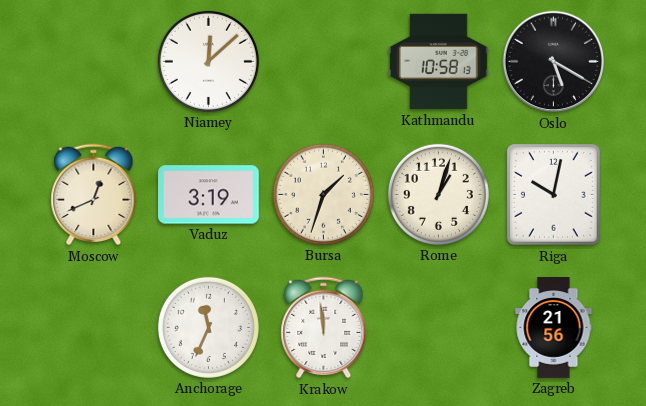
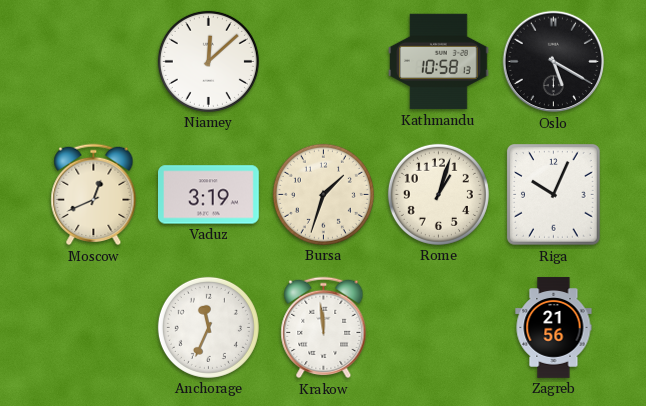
Riga: 10:02 -> 10:04 (554, 195)
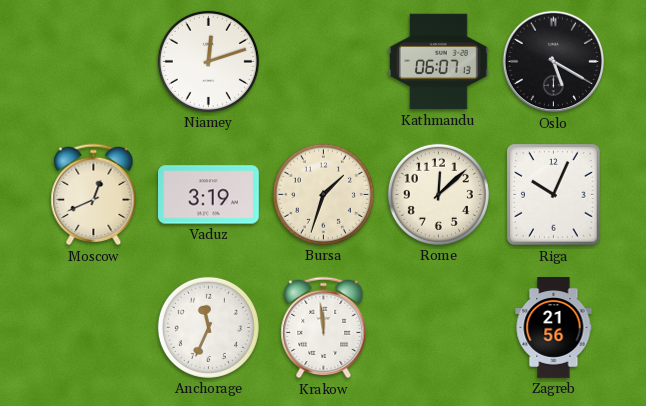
Niamey: 12:08 -> 12:12 (208, 61)
Kathmandu: 10:58 -> 06:07 (439, 62)
Rome: 1:03 -> 12:08 (438, 194)
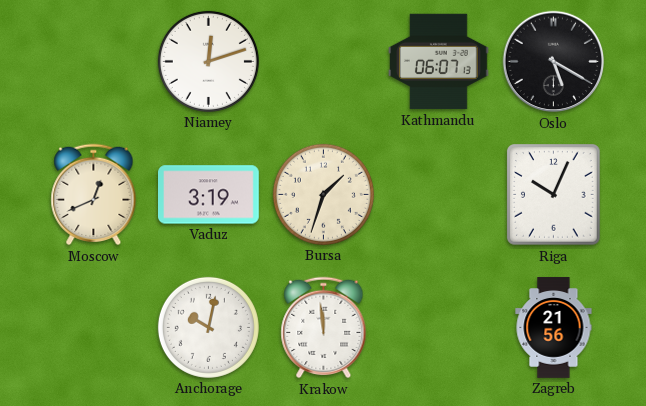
Rome: 12:08 -> none (438, 194)
Anchorage: 11:34 -> 10:02 (208, 327)
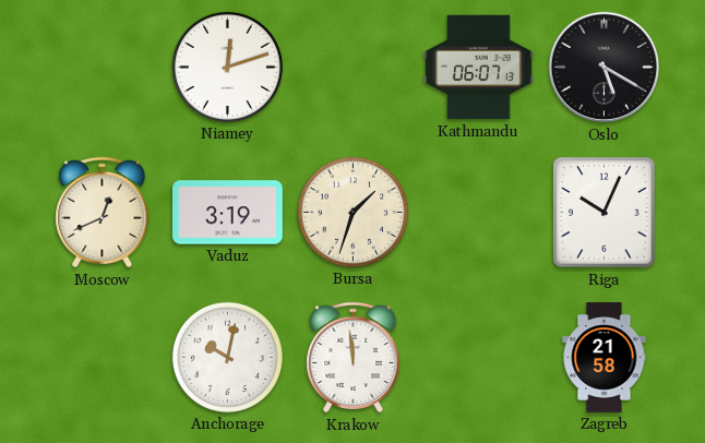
Zagreb: 21:56 -> 21:58 (605, 358)
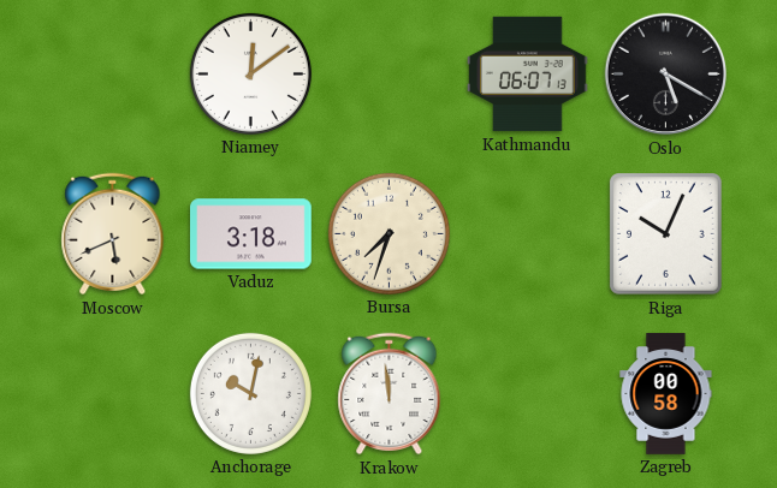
Niamey: 12:12 -> 12:09 (250, 73)
Moscow: 12:41 -> 5:41 (113, 234)
Vaduz: 3:19 -> 3:18 (251, 234)
Bursa: 1:33 -> 7:33 (388, 233)
Zagreb: 21:58 -> 00:58 (666, 394)
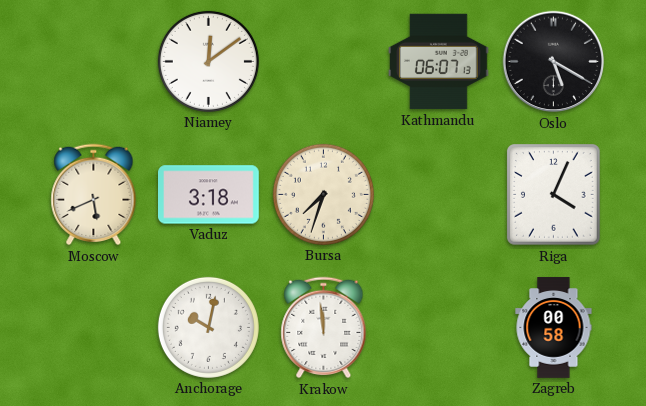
Riga: 10:04 -> 4:04 (554, 195)
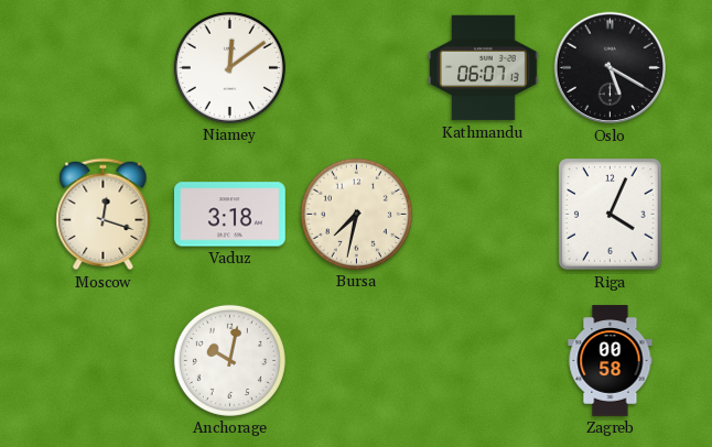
Moscow: 5:41 -> 12:18 (104, 215)
Bursa: 7:33 -> 7:32 (356, 214)
Krakow: 11:59 -> none (324, 328)
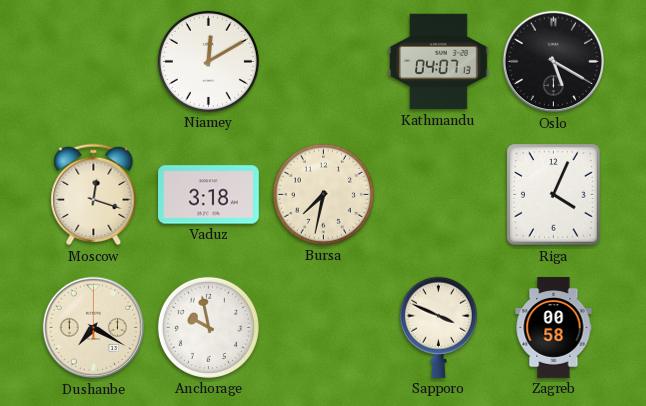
Niamey: 12:09 -> 12:10 (208, 61)
Kathmandu: 06:07 -> 04:07 (439, 62)
Dushanbe: none -> 7:20 (94, 328)
Anchorage: 10:02 -> 9:58 (208, 327)
Sapporo: none -> 3:49 (438, 327)
